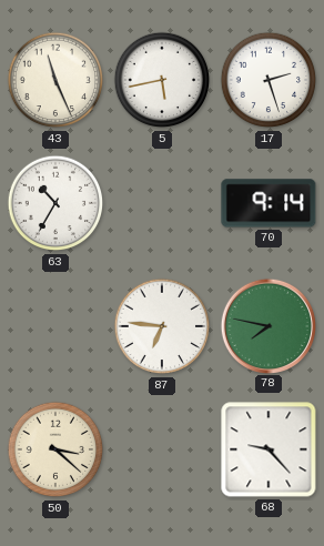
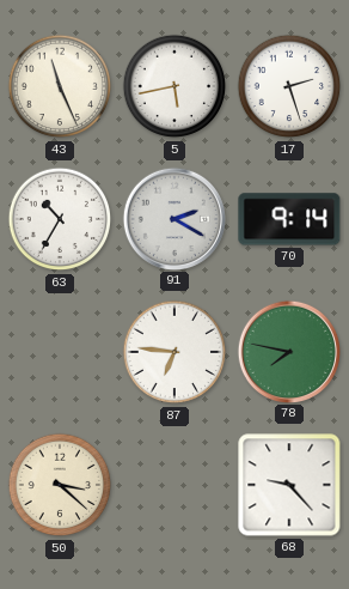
91: none -> 2:20 (173, 218)
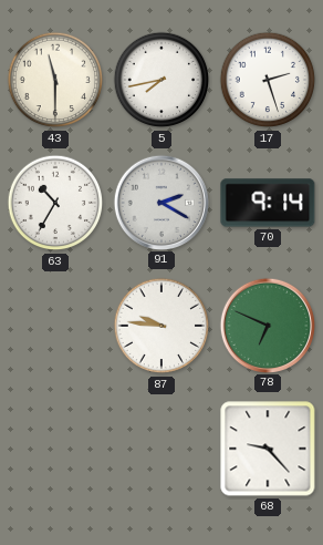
43: 11:26 -> 11:30 (55, 80)
5: 5:43 -> 7:43 (161, 80)
87: 6:46 -> 9:46 (161, 326)
78: 7:47 -> 6:49 (267, 325)
50: 3:22 -> none (60, 485)
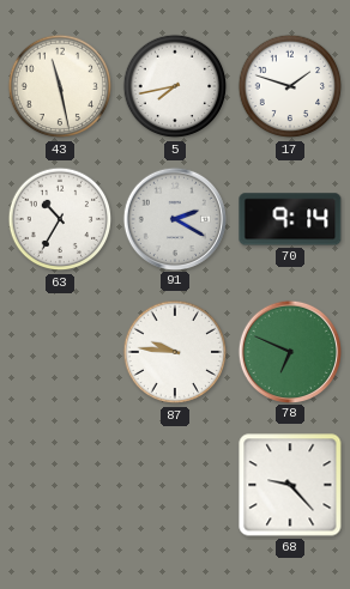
43: 11:30 -> 11:28 (60, 86)
17: 2:27 -> 1:48 (290, 86)
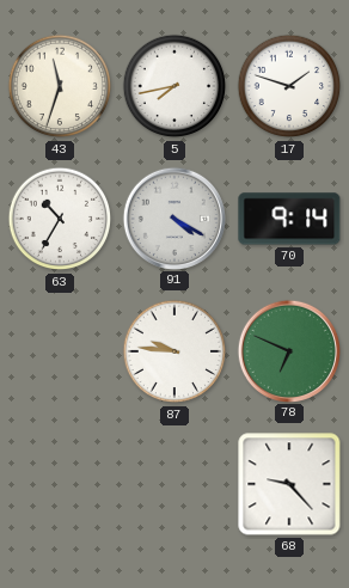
43: 11:28 -> 11:33 (60, 86)
91: 2:20 -> 4:20 (173, 218)
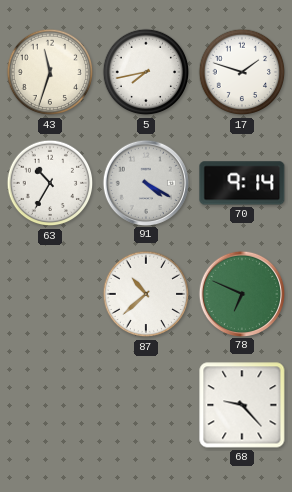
87: 9:46 -> 10:38 (146, 294)
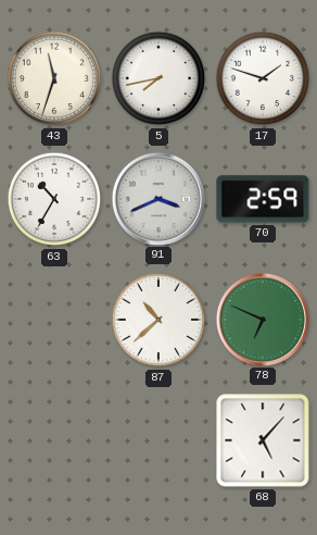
91: 4:20 -> 3:41 (157, 198)
70: 9:14 -> 2:59 (263, 199)
68: 9:23 -> 5:07 (263, 440)
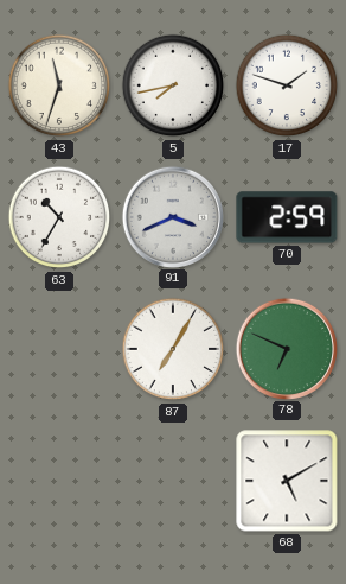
87: 10:38 -> 7:05 (173, 349)
68: 5:07 -> 5:10 (287, 481)
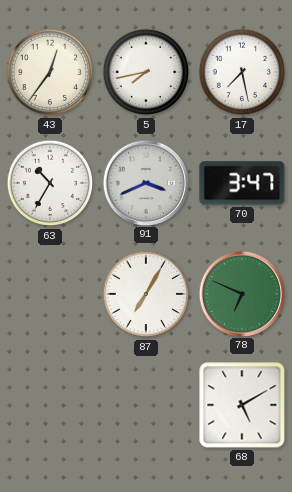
43: 11:33 -> 12:36 (50, 72)
17: 1:48 -> 7:28 (242, 72)
70: 2:59 -> 3:47 (242, 183)
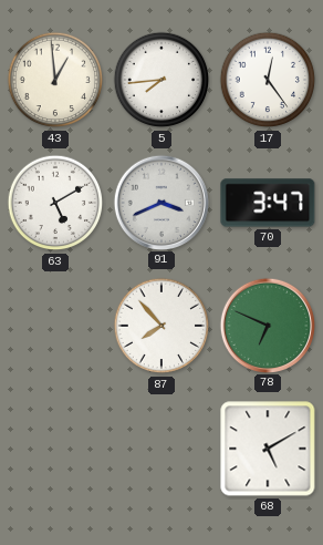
43: 12:36 -> 12:59 (55, 80)
5: 7:43 -> 7:44 (161, 80)
17: 7:28 -> 12:24 (268, 80)
63: 10:35 -> 5:10 (55, 203)
87: 7:05 -> 7:53 (161, 326)
